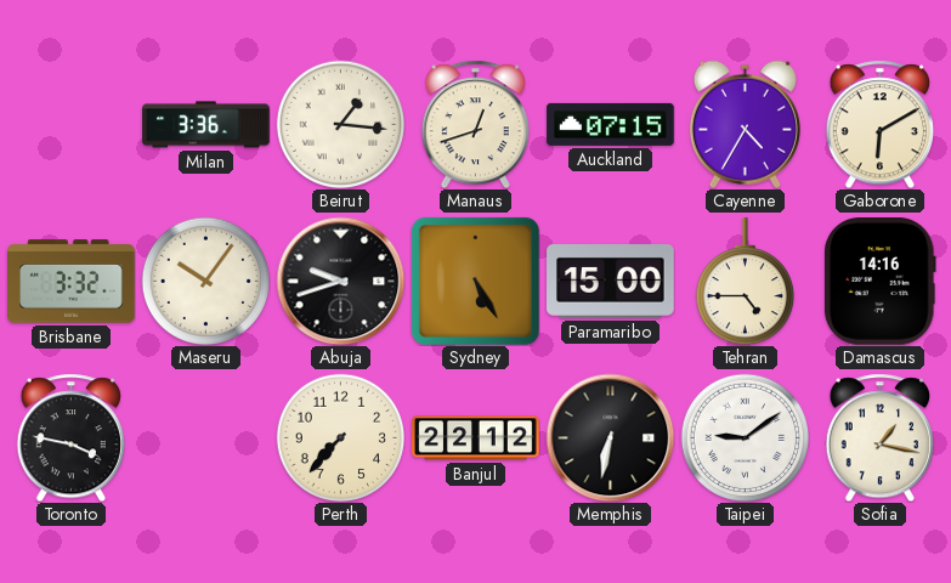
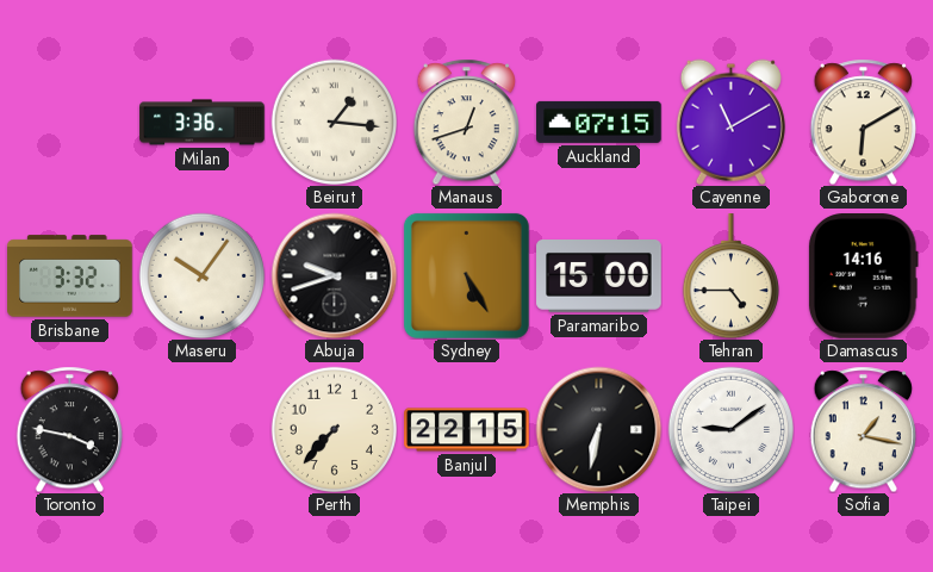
Cayenne: 4:35 -> 11:10 (730, 122)
Banjul: 22:12 -> 22:15 (467, 430)
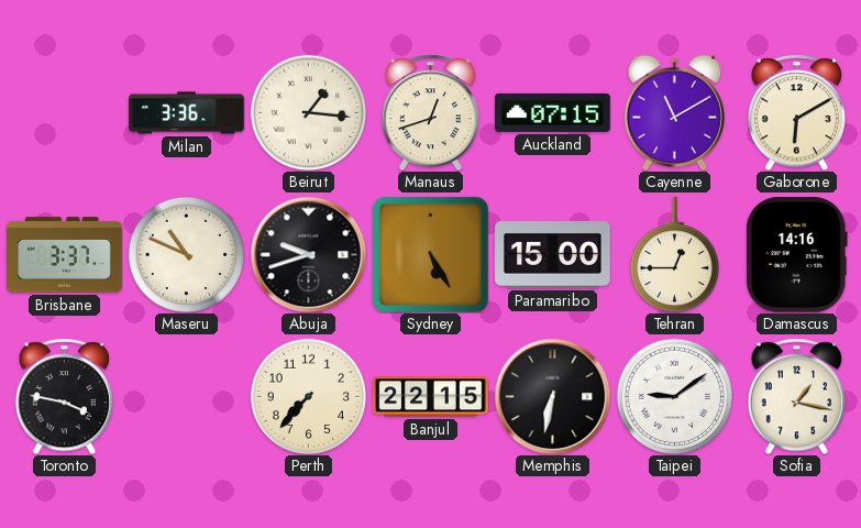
Brisbane: 3:32 -> 3:37 (65, 255)
Maseru: 10:06 -> 10:49 (186, 254)
Tehran: 4:45 -> 12:45 (674, 255)
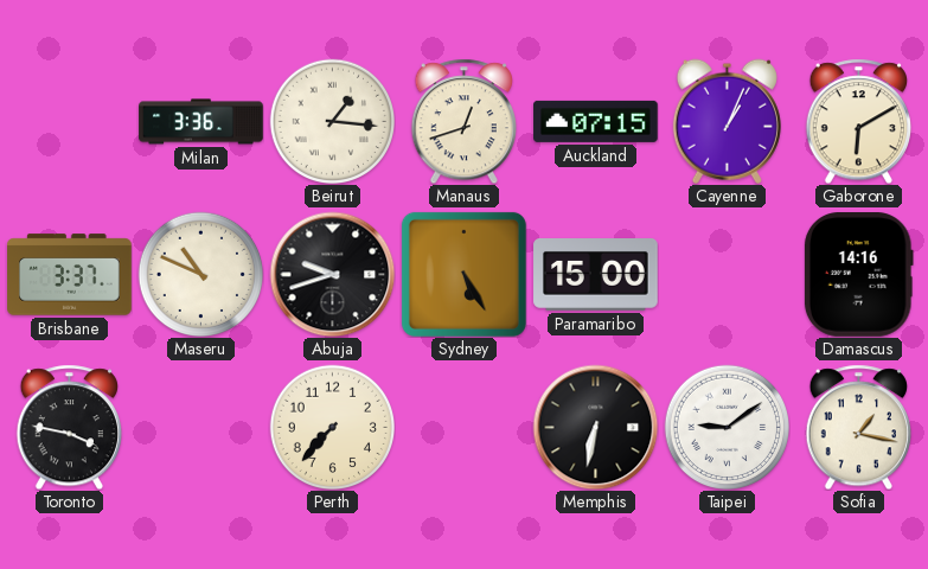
Cayenne: 11:10 -> 1:04 (727, 121)
Tehran: 12:45 -> none (674, 255)
Banjul: 22:15 -> none (431, 397)
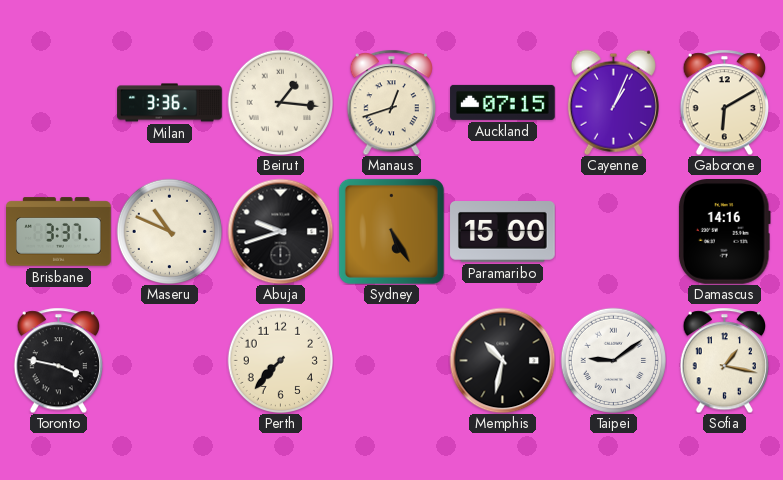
Memphis: 6:32 -> 10:32 (502, 360)
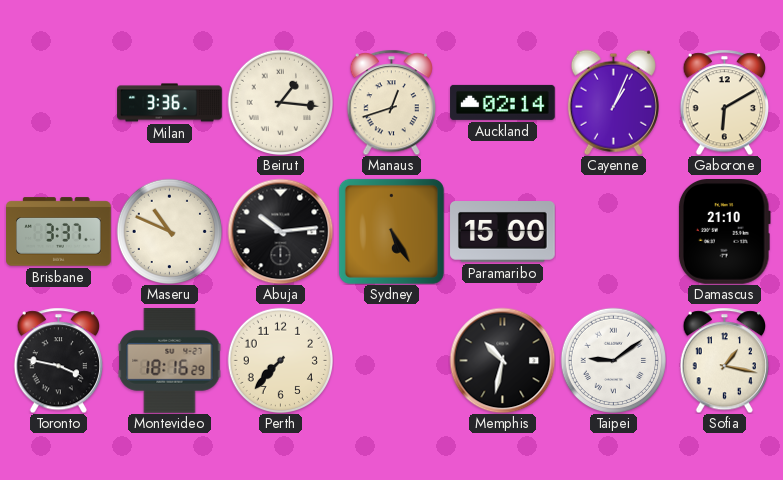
Auckland: 07:15 -> 02:14 (503, 102)
Abuja: 9:42 -> 10:14 (280, 231)
Damascus: 14:16 -> 21:10 (724, 232)
Montevideo: none -> 18:16 (170, 361)
